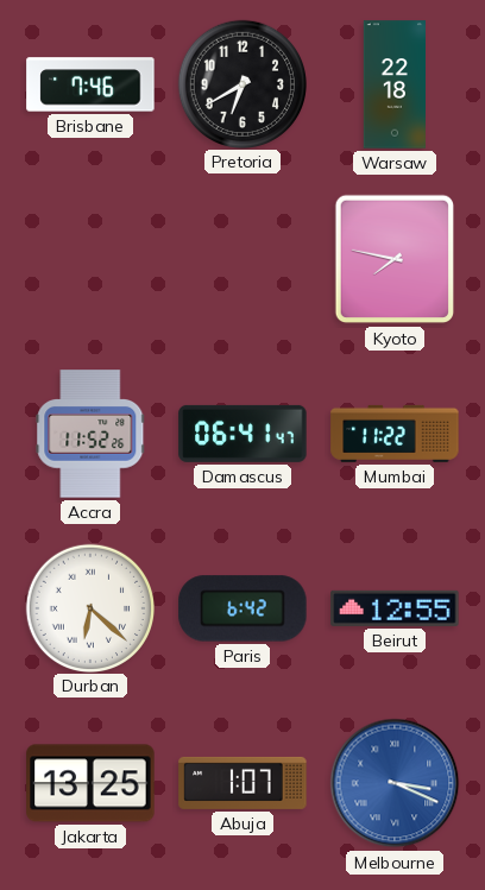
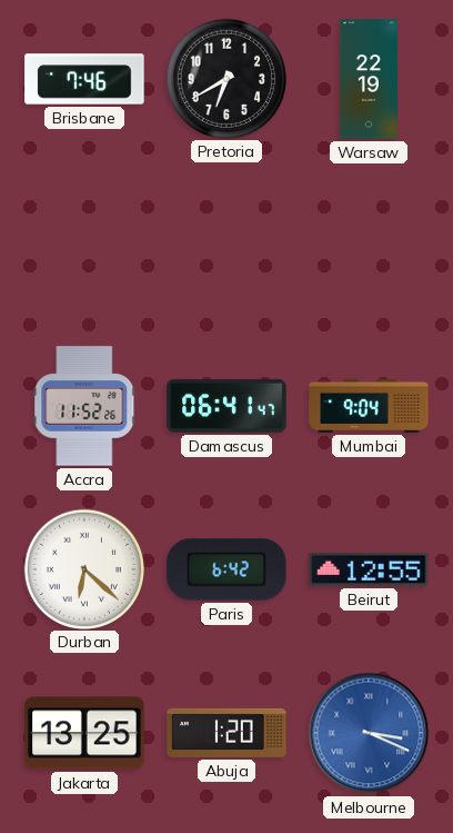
Warsaw: 22:18 -> 22:19 (369, 79)
Kyoto: 7:47 -> none (393, 259)
Mumbai: 11:22 -> 9:04 (369, 406)
Abuja: 1:07 -> 1:20 (226, 733)
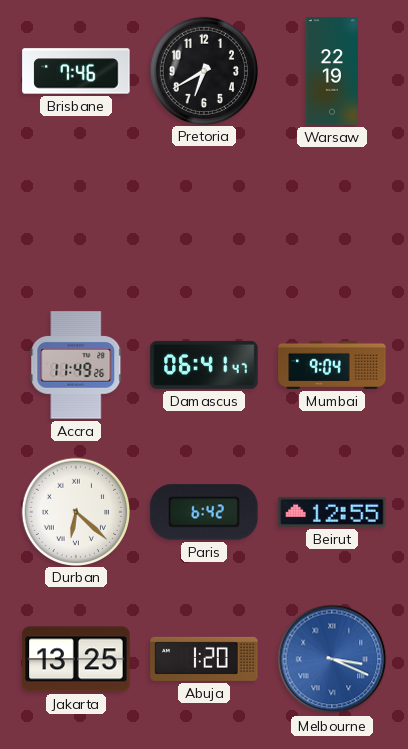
Accra: 11:52 -> 11:49 (76, 365)
